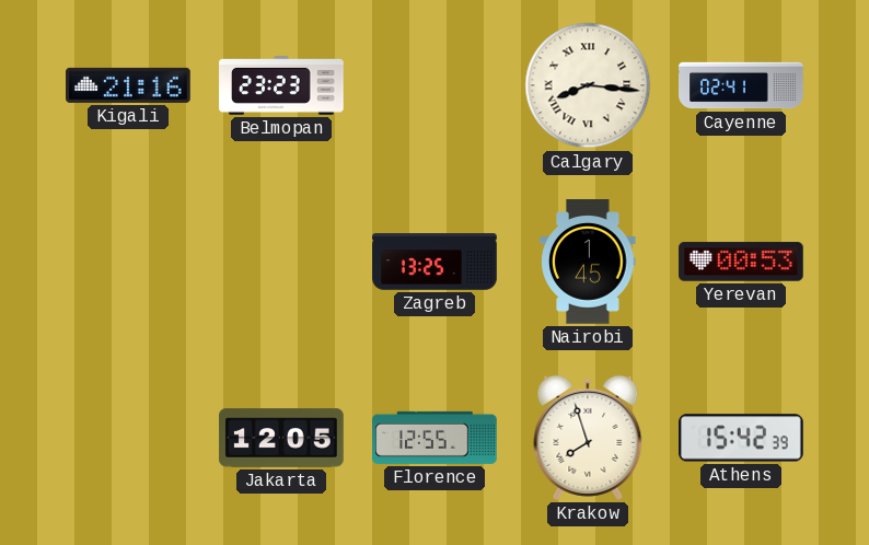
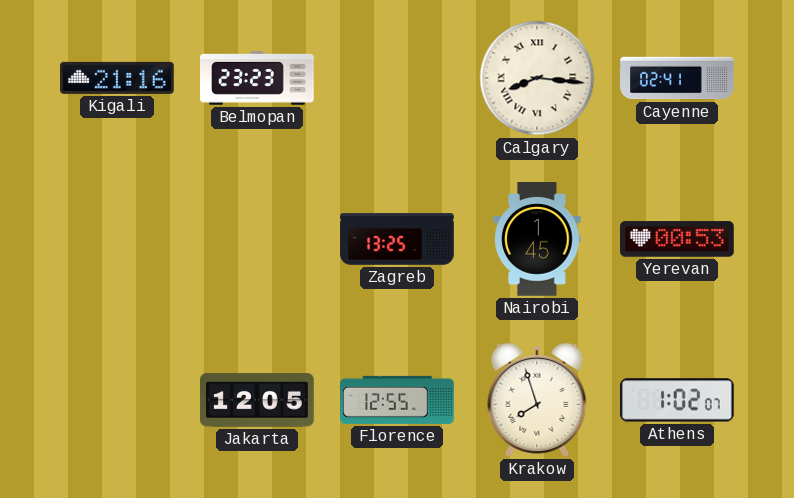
Athens: 15:42 -> 1:02 (677, 400)
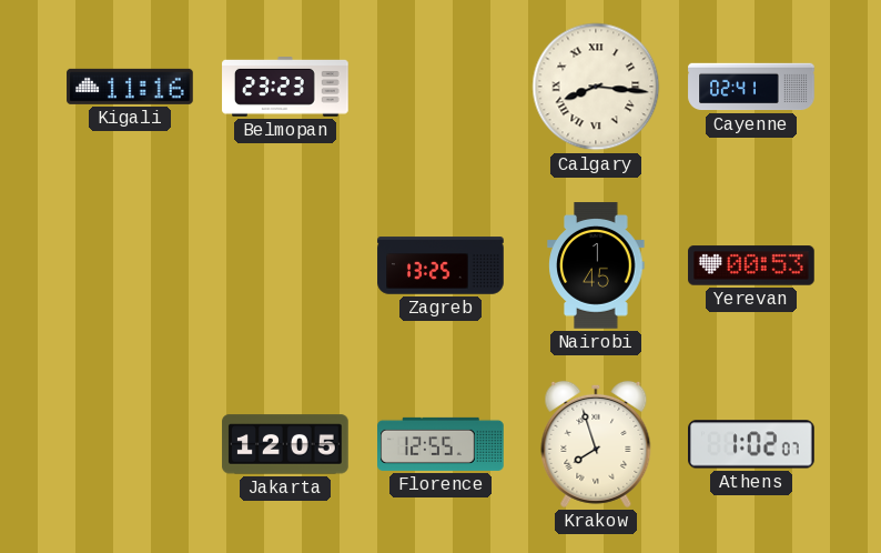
Kigali: 21:16 -> 11:16 (130, 87)
